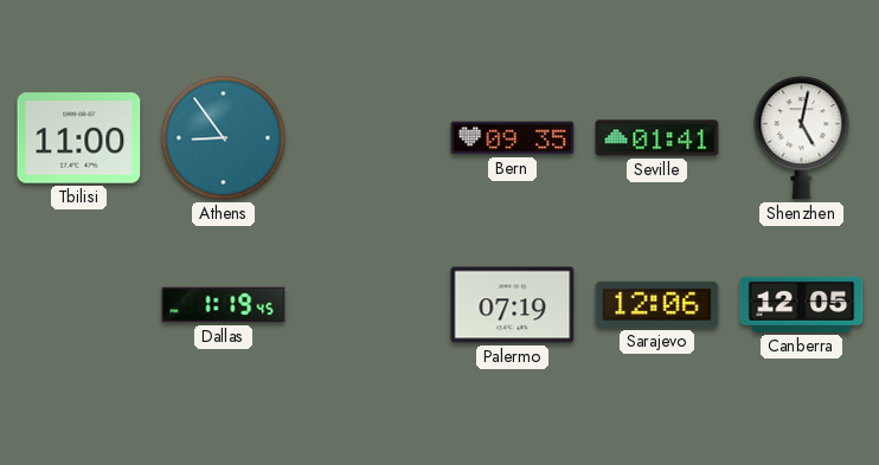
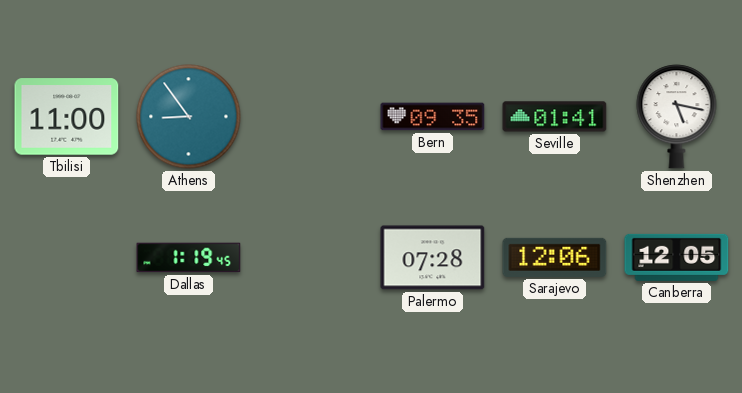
Shenzhen: 5:02 -> 5:17 (677, 117)
Palermo: 07:19 -> 07:28 (433, 258)
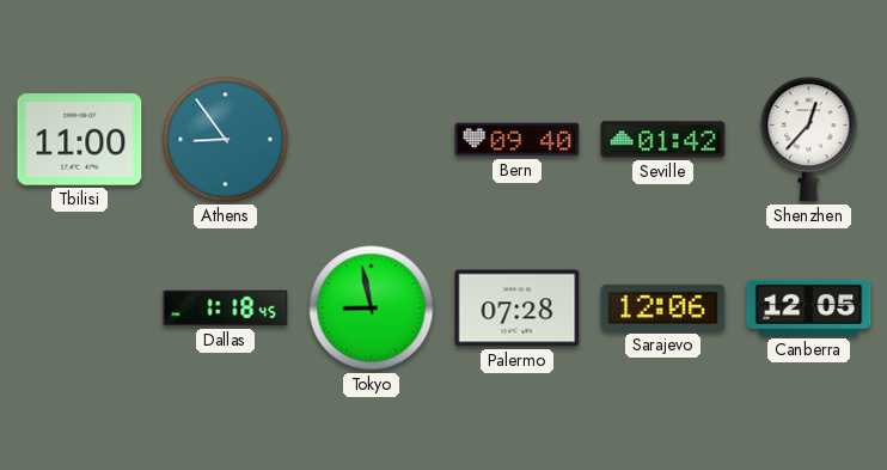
Bern: 09:35 -> 09:40 (518, 140)
Seville: 01:41 -> 01:42 (663, 140)
Shenzhen: 5:17 -> 12:37 (809, 140)
Dallas: 1:19 -> 1:18 (226, 309)
Tokyo: none -> 8:58 (372, 309)
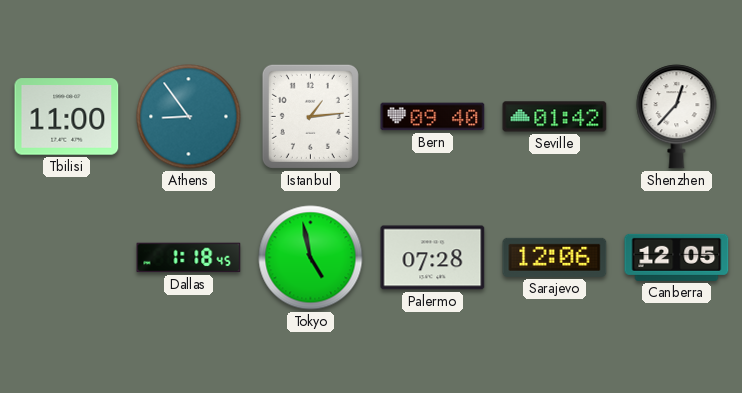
Istanbul: none -> 1:14 (310, 116)
Tokyo: 8:58 -> 4:58 (311, 258)
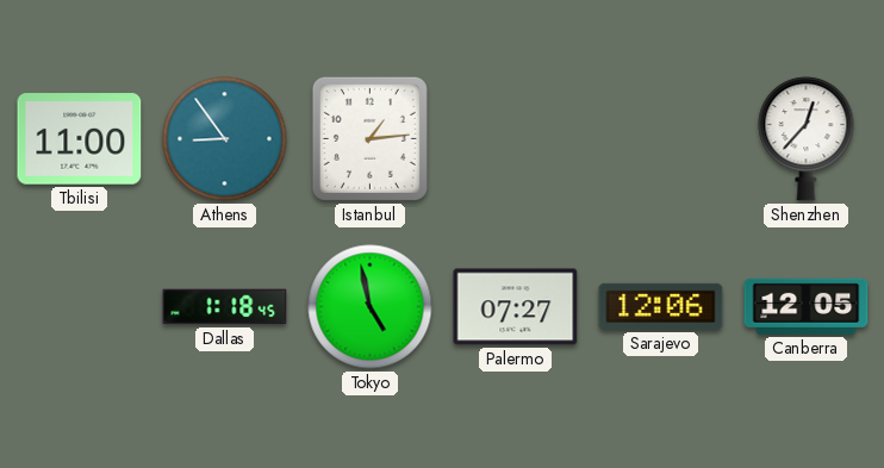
Bern: 09:40 -> none (433, 117)
Seville: 01:42 -> none (555, 117)
Palermo: 07:28 -> 07:27 (516, 307)
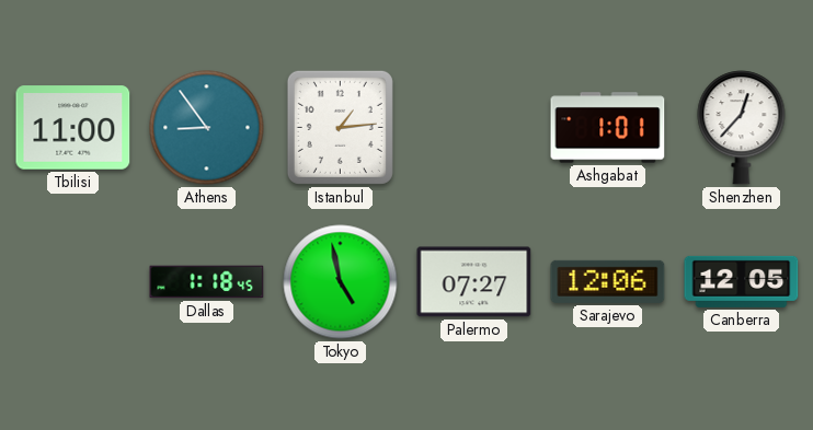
Ashgabat: none -> 1:01 (608, 128)
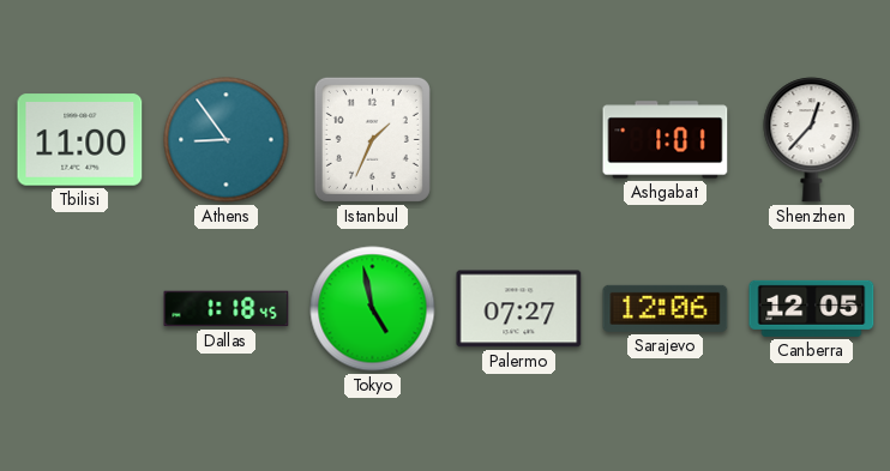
Istanbul: 1:14 -> 1:34 (372, 139)
